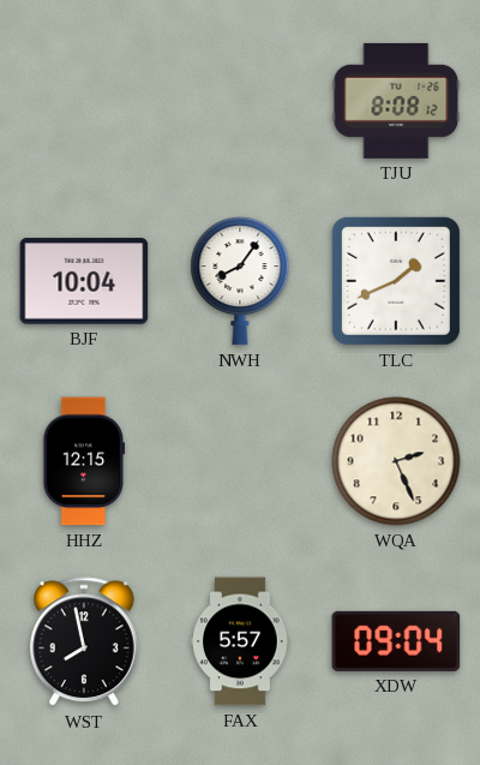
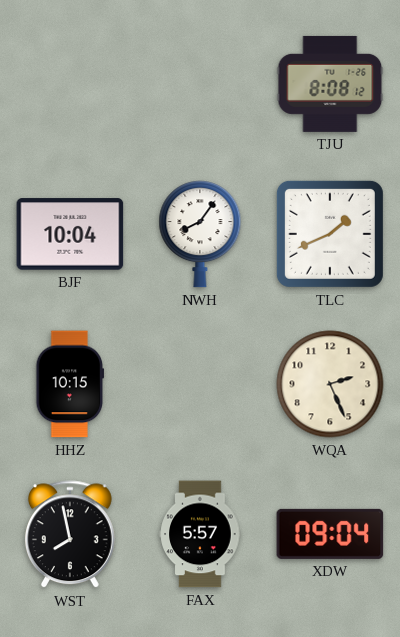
HHZ: 12:15 -> 10:15 (70, 384)
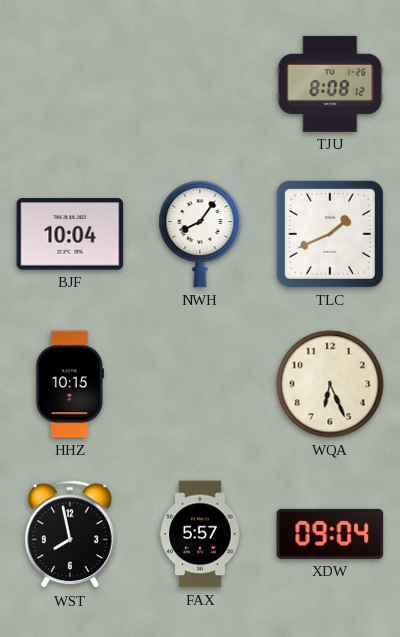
WQA: 2:26 -> 6:26 (330, 384)
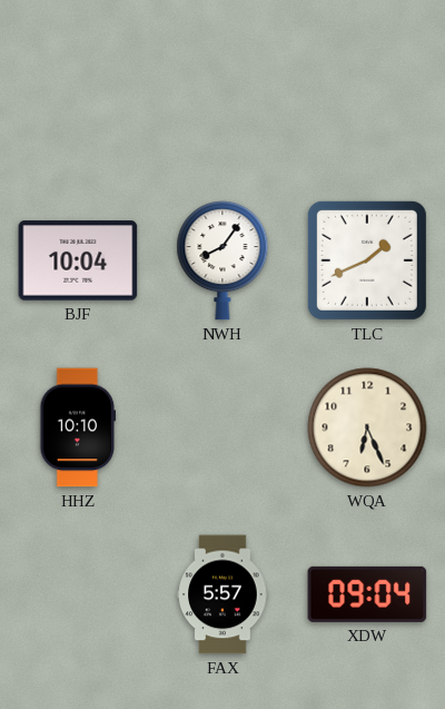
TJU: 8:08 -> none (330, 84)
HHZ: 10:15 -> 10:10 (78, 427)
WST: 7:58 -> none (70, 535)
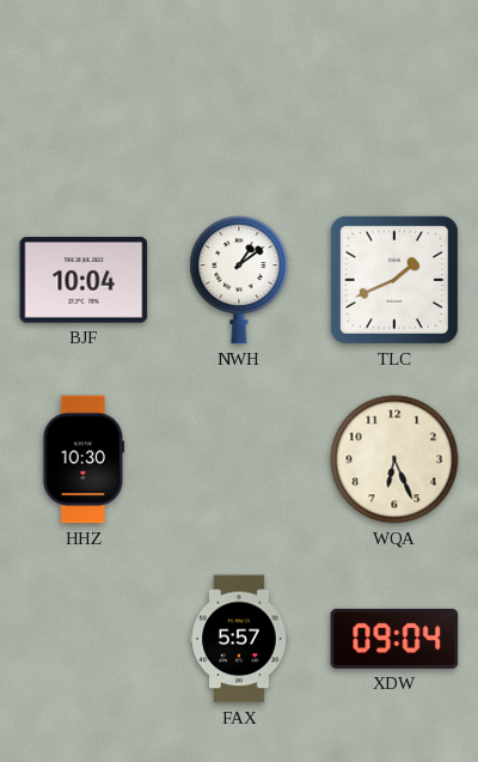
NWH: 8:06 -> 1:09 (239, 281)
HHZ: 10:10 -> 10:30 (84, 459)
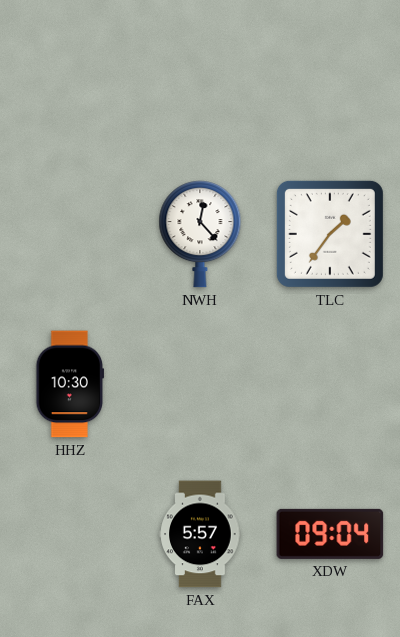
BJF: 10:04 -> none (84, 280)
NWH: 1:09 -> 12:23 (200, 235)
TLC: 1:41 -> 1:36 (330, 234)
WQA: 6:26 -> none (394, 459)
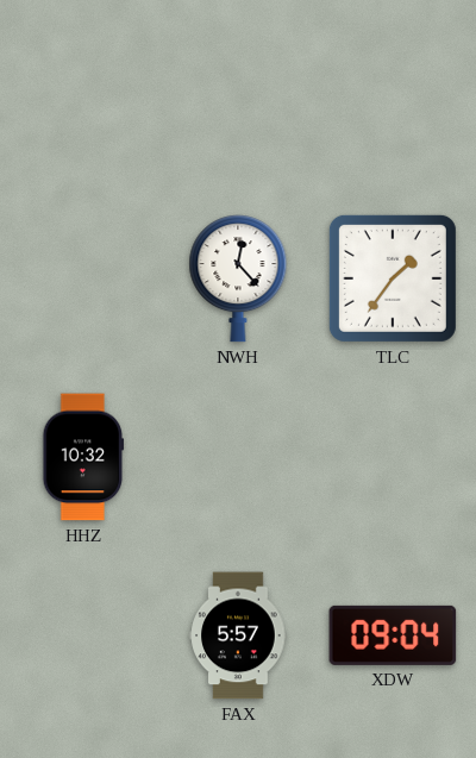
HHZ: 10:30 -> 10:32 (83, 457)
